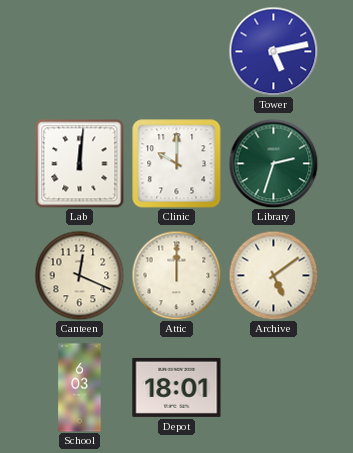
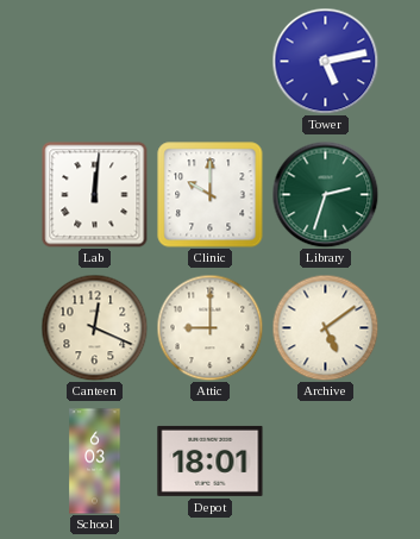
Attic: 12:00 -> 9:00 (209, 327)
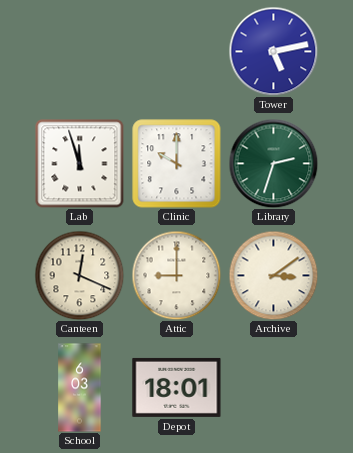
Lab: 12:01 -> 11:57 (79, 164)
Archive: 5:09 -> 3:09 (273, 275)
